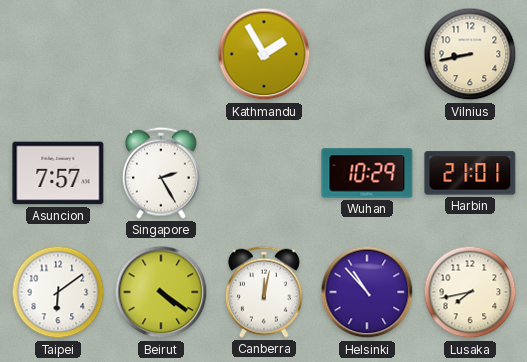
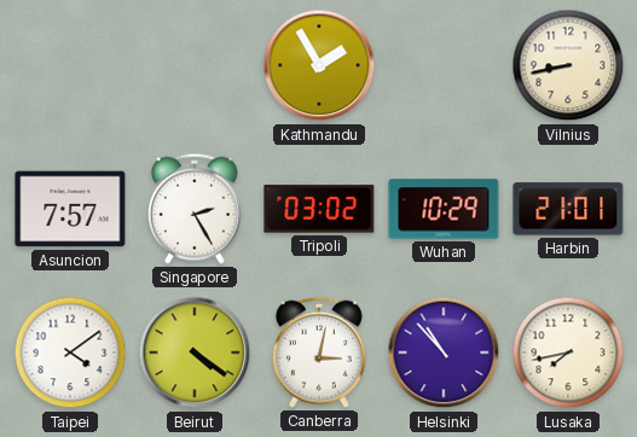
Tripoli: none -> 03:02 (319, 209)
Taipei: 6:09 -> 4:09 (70, 352)
Canberra: 12:02 -> 3:02 (319, 352)
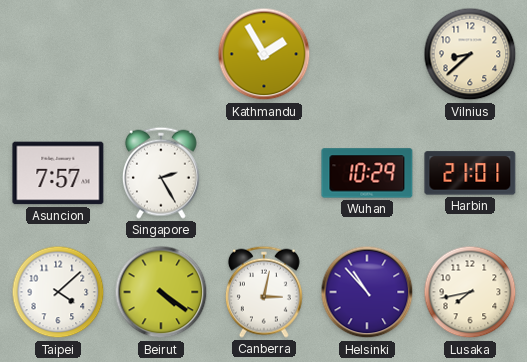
Vilnius: 8:43 -> 8:38 (470, 54)
Tripoli: 03:02 -> none (319, 209)
Taipei: 4:09 -> 4:08 (58, 292)
